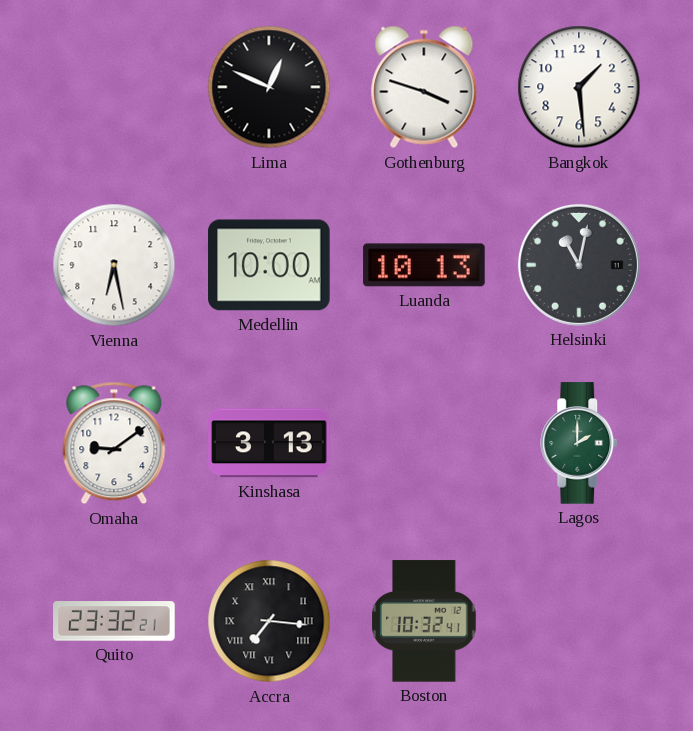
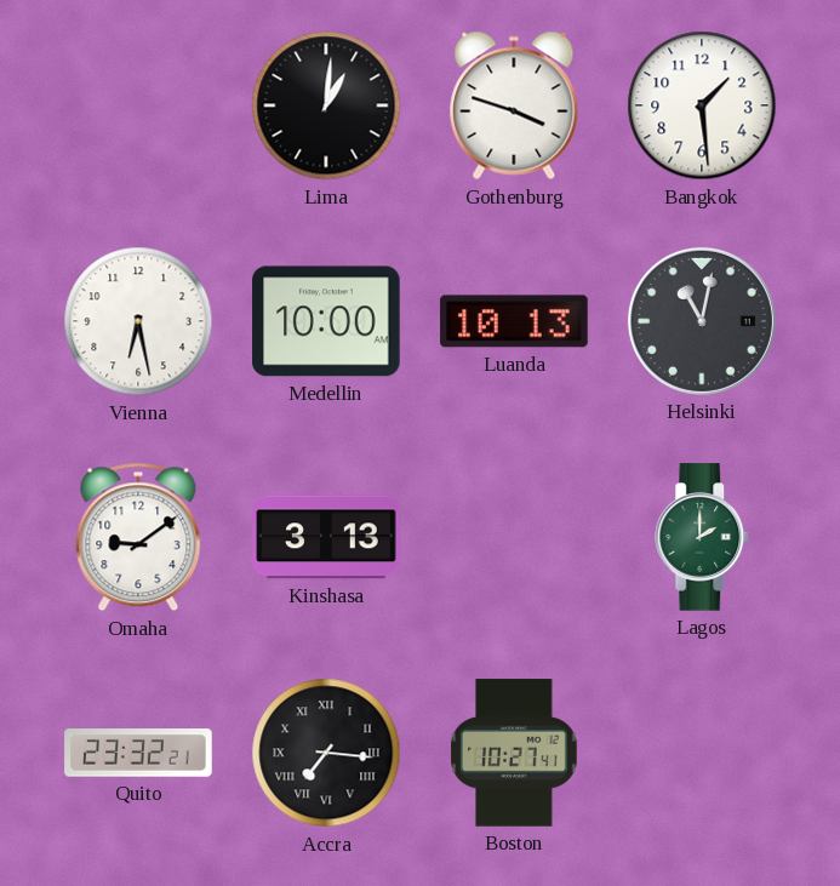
Lima: 12:49 -> 1:01 (326, 105)
Boston: 10:32 -> 10:27 (514, 753)
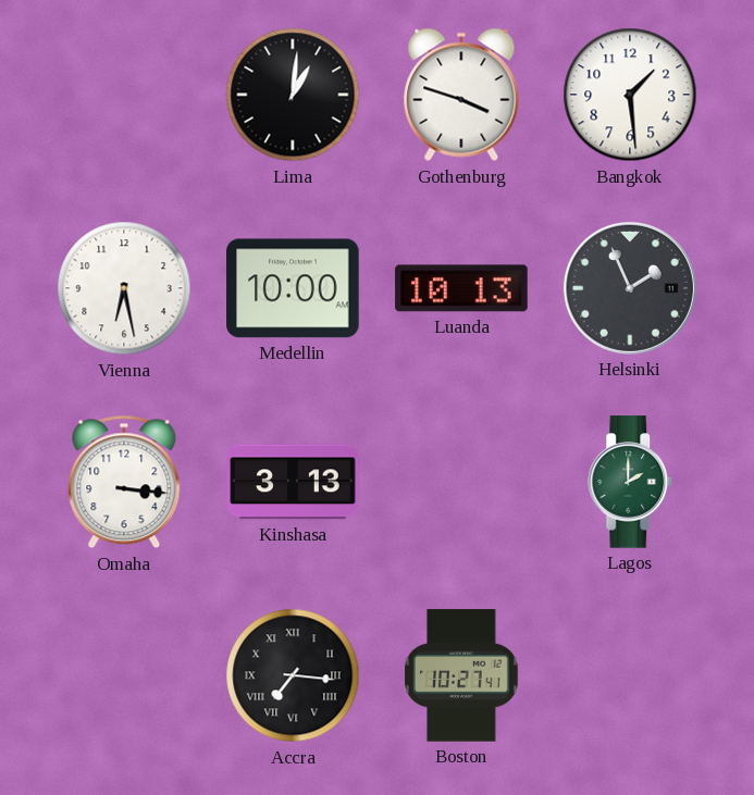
Helsinki: 11:02 -> 1:56 (630, 288)
Omaha: 9:09 -> 3:16 (124, 482)
Quito: 23:32 -> none (138, 753)
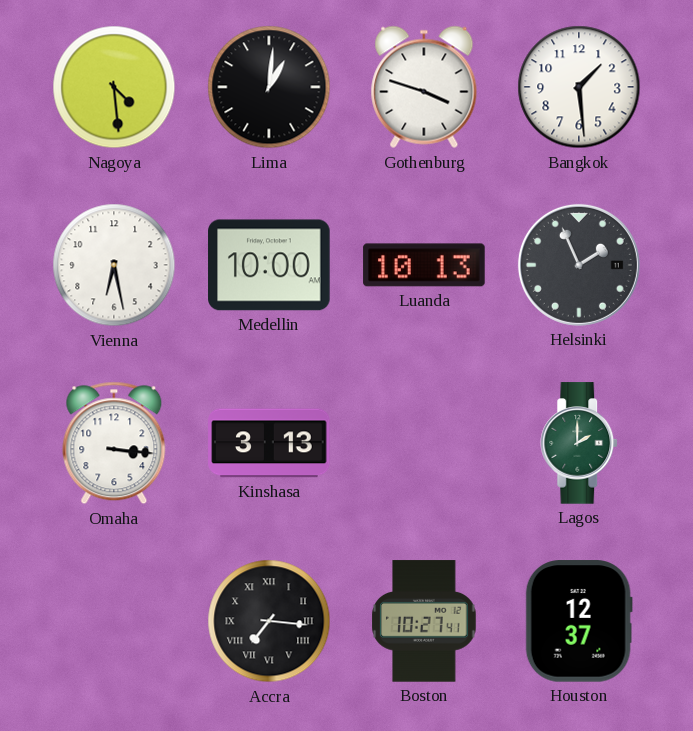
Nagoya: none -> 4:29 (114, 87)
Houston: none -> 12:37 (579, 621)
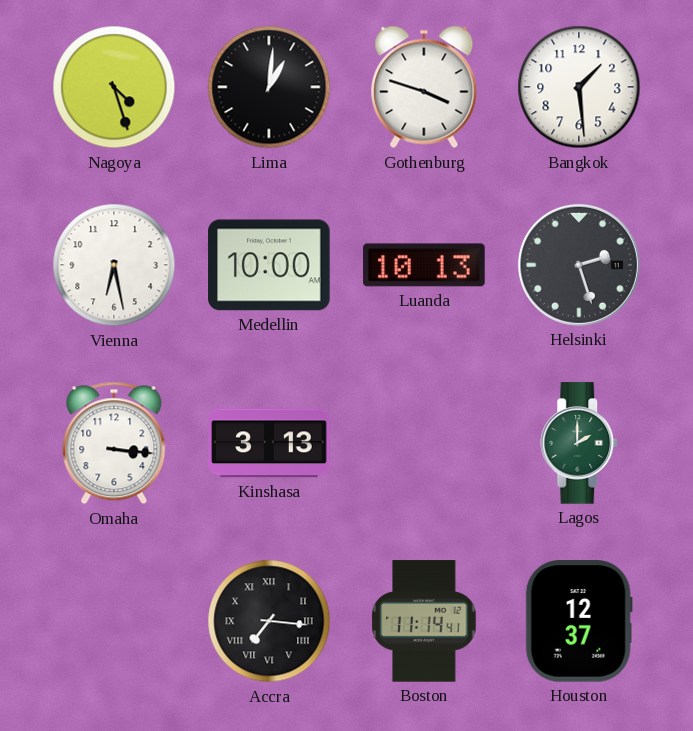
Nagoya: 4:29 -> 4:27 (114, 87)
Helsinki: 1:56 -> 2:27 (579, 265)
Boston: 10:27 -> 11:14 (424, 621)
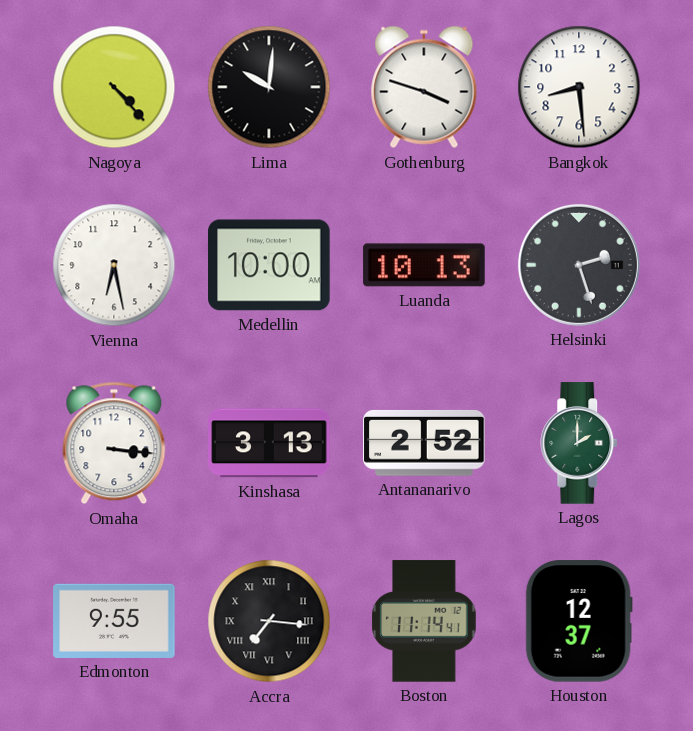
Nagoya: 4:27 -> 4:23 (114, 87)
Lima: 1:01 -> 10:01 (269, 87)
Bangkok: 1:29 -> 8:29 (579, 87)
Antananarivo: none -> 2:52 (424, 443)
Edmonton: none -> 9:55 (114, 621)
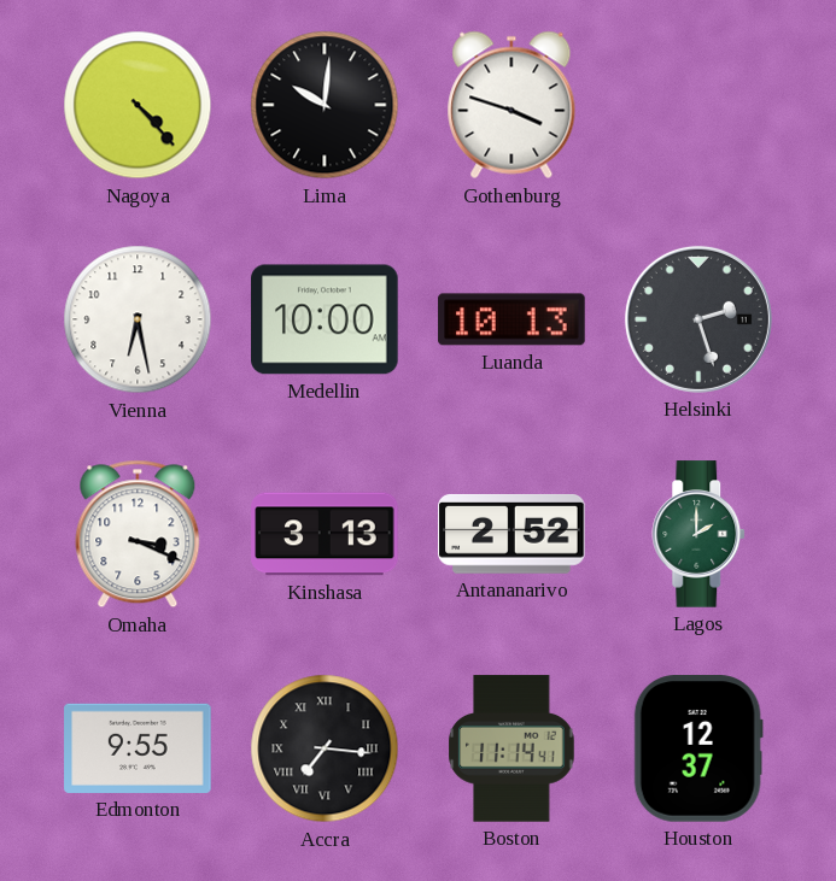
Bangkok: 8:29 -> none (579, 87)
Omaha: 3:16 -> 3:19 (138, 534)
